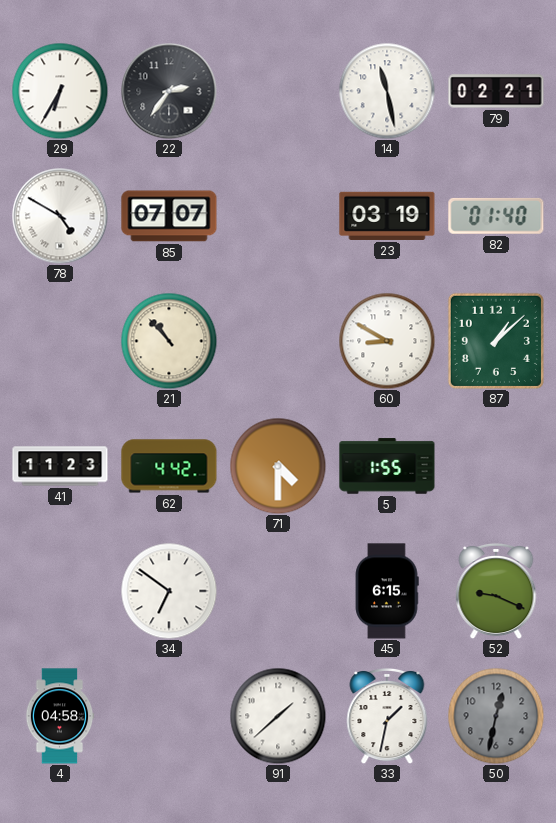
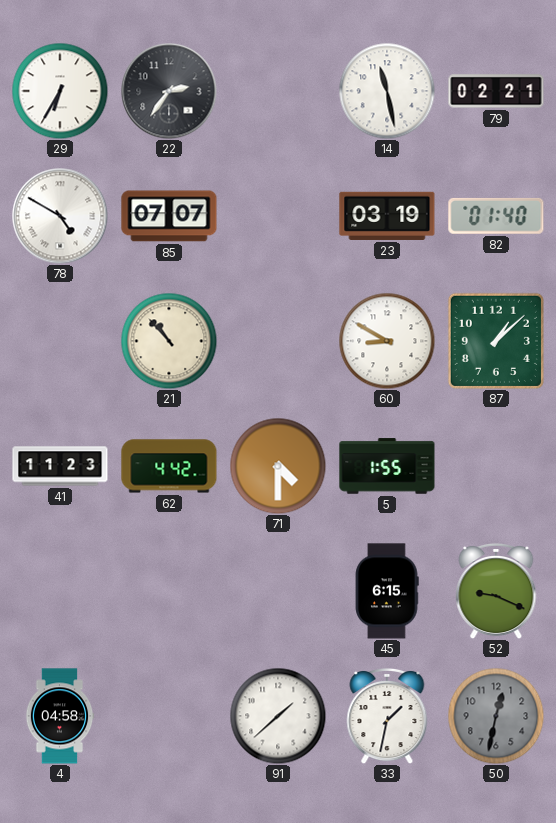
34: 6:51 -> none (169, 591)
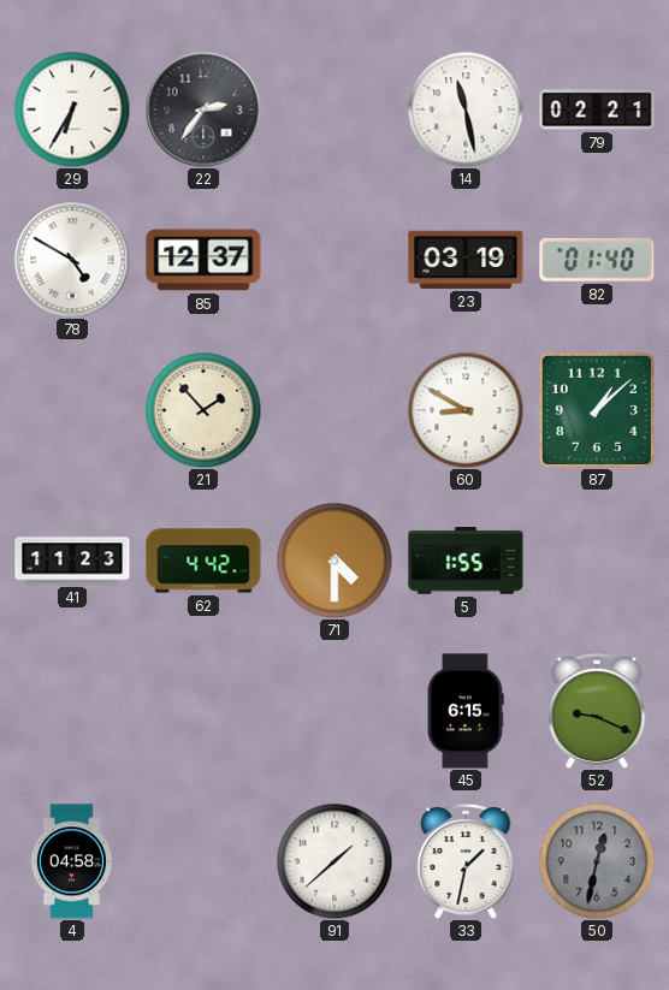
85: 07:07 -> 12:37 (203, 260)
21: 10:53 -> 1:53 (203, 410)
